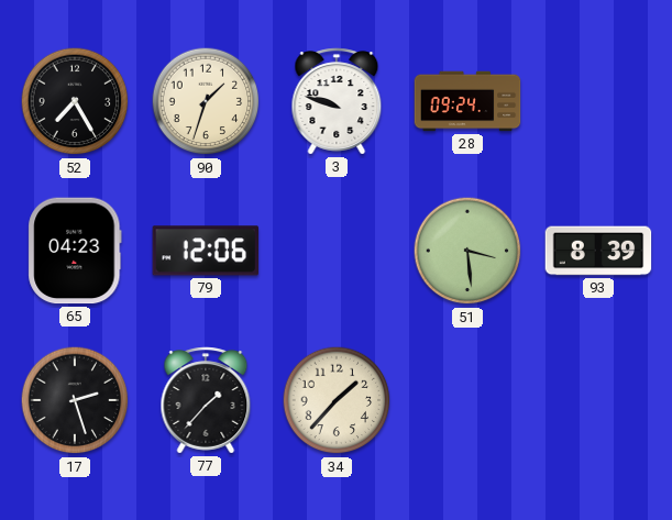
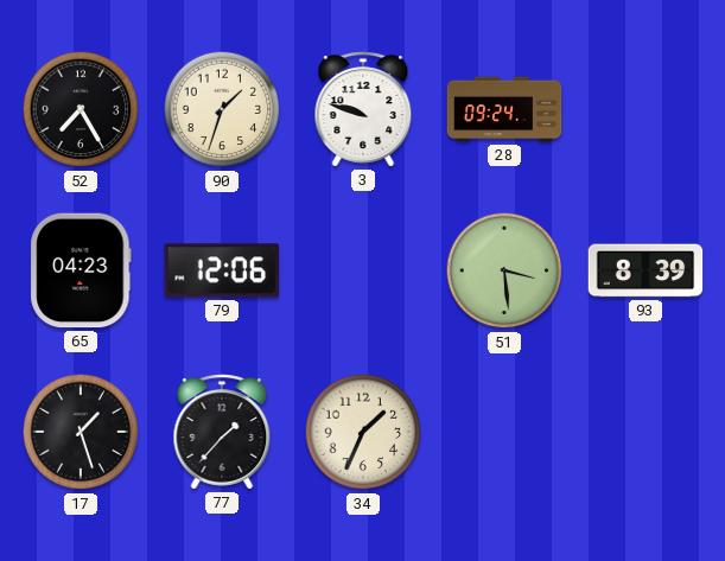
17: 2:27 -> 1:27 (81, 432)
34: 1:37 -> 1:34 (363, 432)
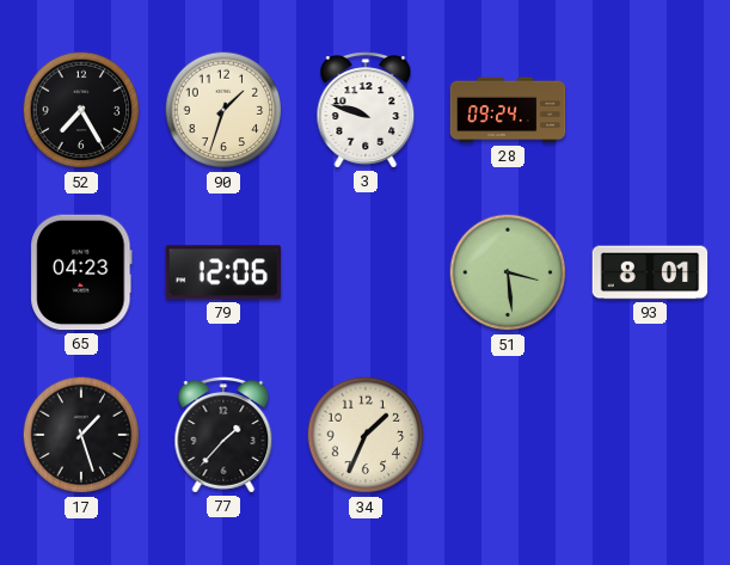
93: 8:39 -> 8:01 (650, 272)
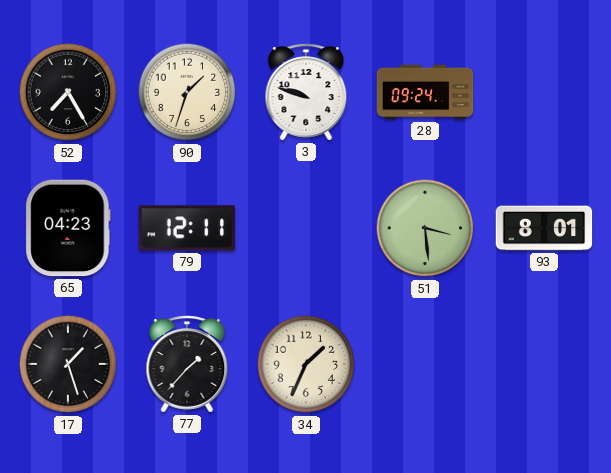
79: 12:06 -> 12:11 (187, 228)
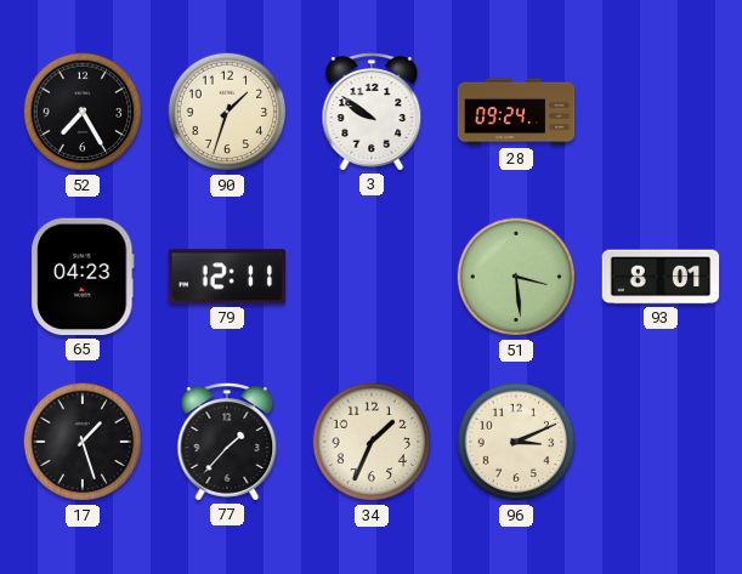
3: 9:48 -> 9:51 (372, 112)
96: none -> 3:11 (516, 442)
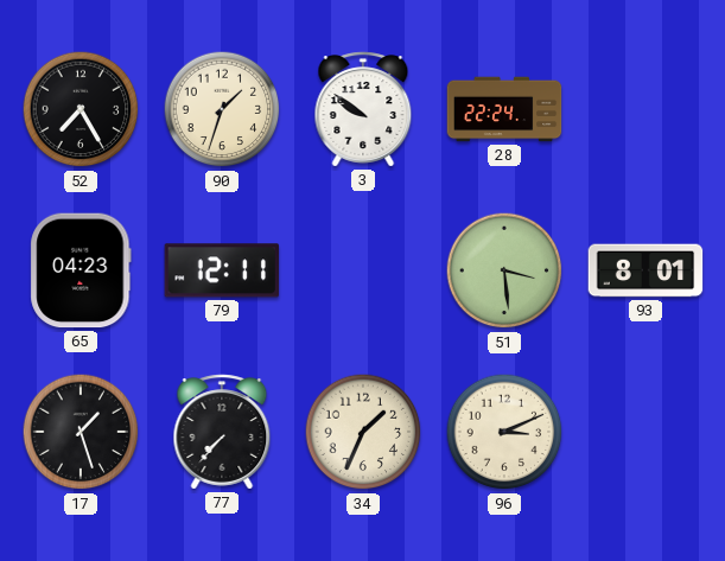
28: 09:24 -> 22:24 (504, 109)
77: 1:37 -> 7:37 (222, 432)
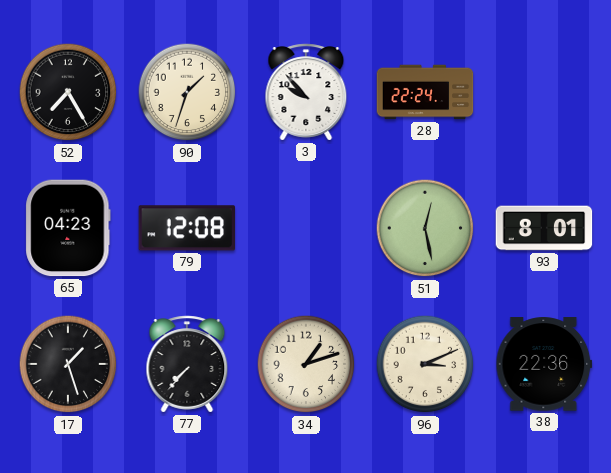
3: 9:51 -> 9:53 (306, 92)
79: 12:11 -> 12:08 (187, 228)
51: 3:29 -> 12:28 (425, 228)
34: 1:34 -> 1:12 (306, 364)
38: none -> 22:36 (544, 364)
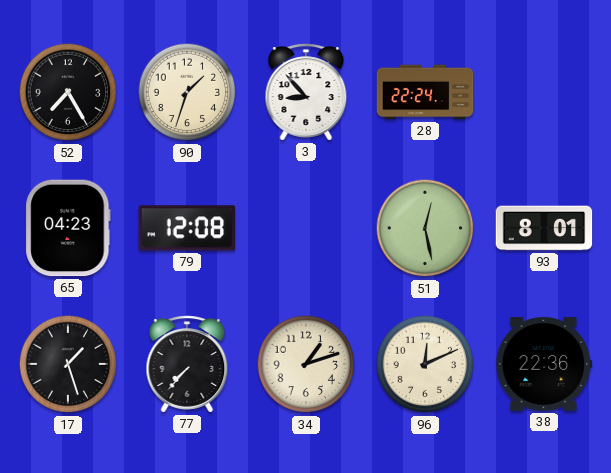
3: 9:53 -> 8:53 (306, 92)
96: 3:11 -> 12:11 (425, 364)
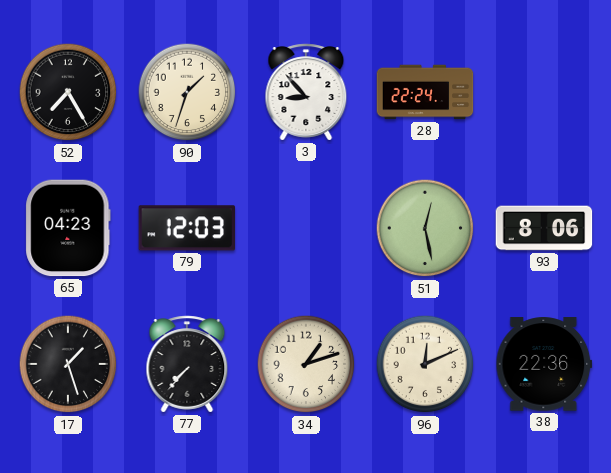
79: 12:08 -> 12:03 (187, 228)
93: 8:01 -> 8:06 (544, 228)
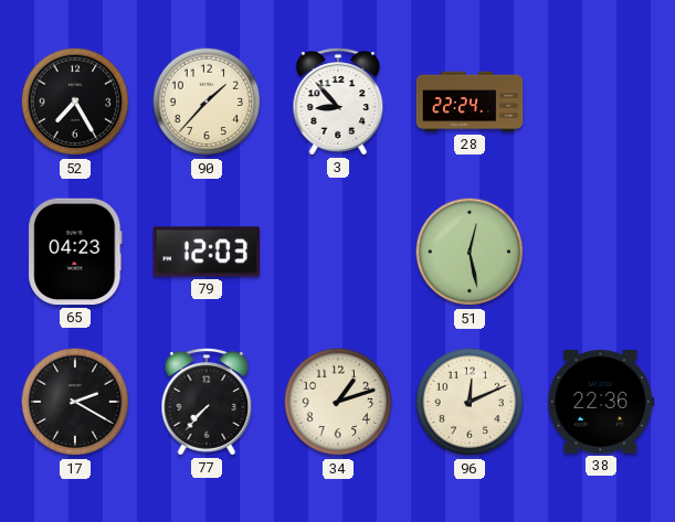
90: 1:33 -> 1:37 (207, 102)
93: 8:06 -> none (544, 228)
17: 1:27 -> 2:20 (75, 402)
